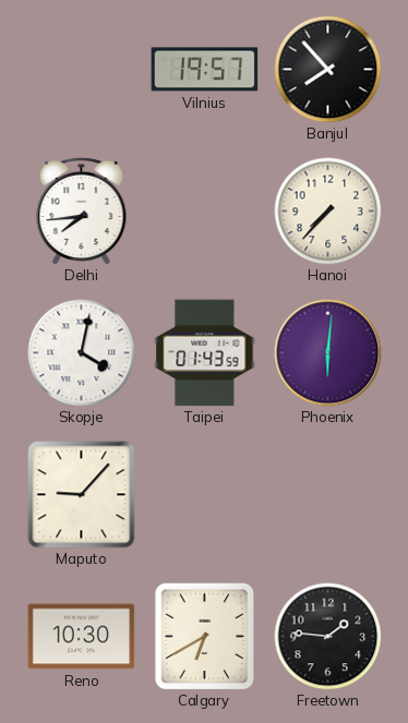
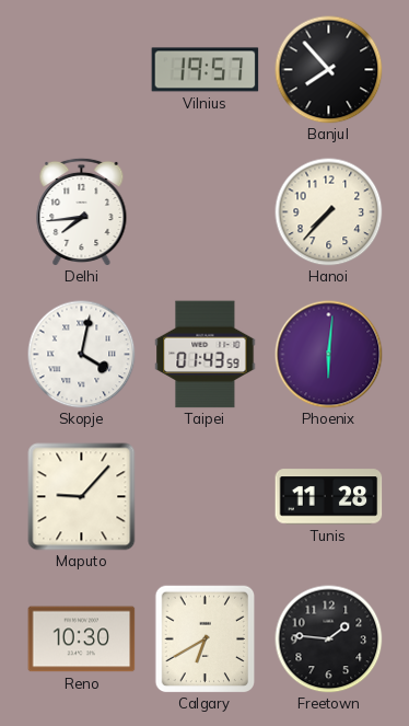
Tunis: none -> 11:28 (329, 497)
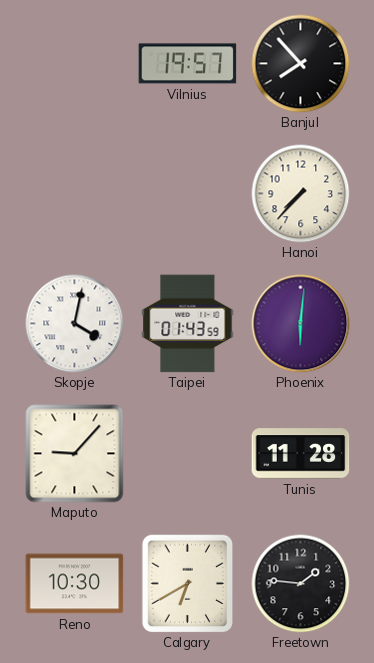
Delhi: 7:44 -> none (82, 211)
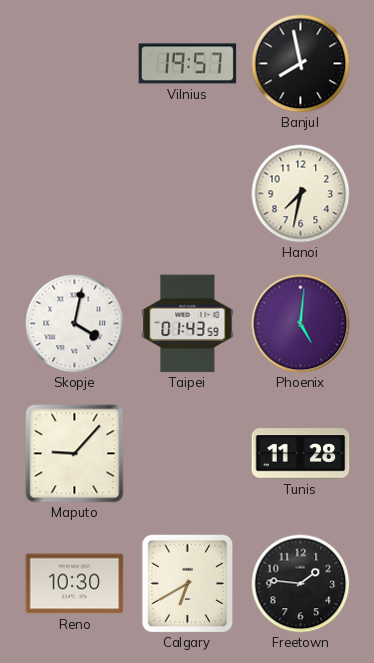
Banjul: 7:53 -> 7:58 (301, 64)
Hanoi: 7:37 -> 7:32 (301, 194)
Phoenix: 6:01 -> 5:01 (301, 324)
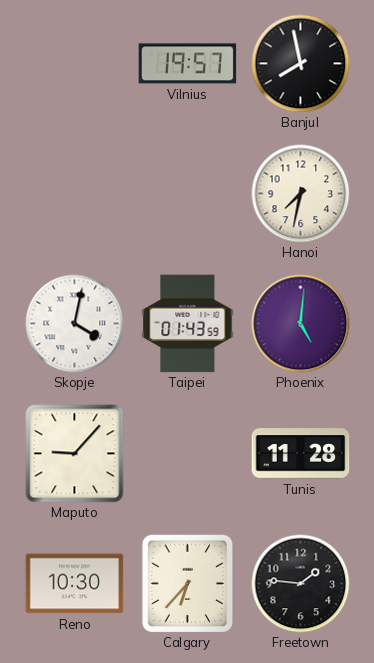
Calgary: 6:40 -> 6:37 (188, 583)
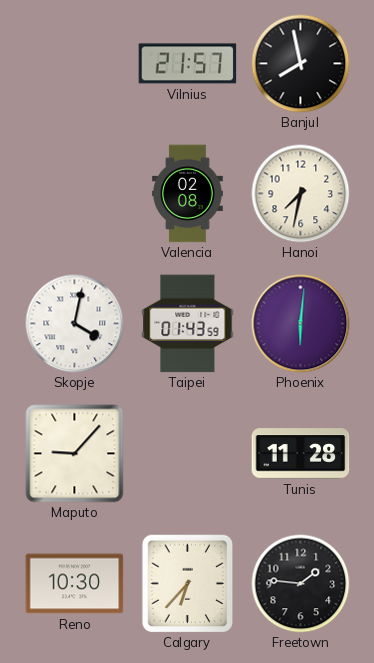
Vilnius: 19:57 -> 21:57 (188, 64)
Valencia: none -> 02:08 (188, 194)
Phoenix: 5:01 -> 6:01 (301, 324)
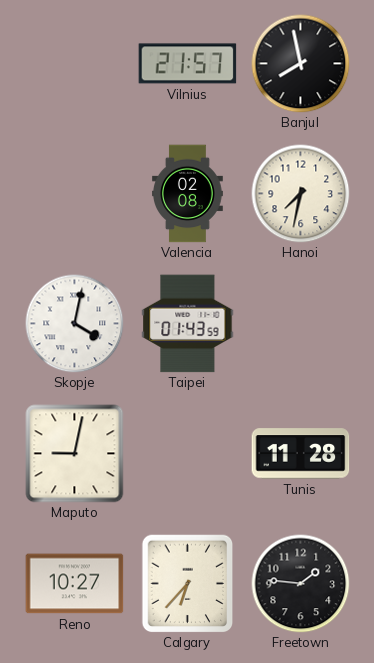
Phoenix: 6:01 -> none (301, 324)
Maputo: 9:07 -> 9:02 (75, 454)
Reno: 10:30 -> 10:27 (75, 584)
